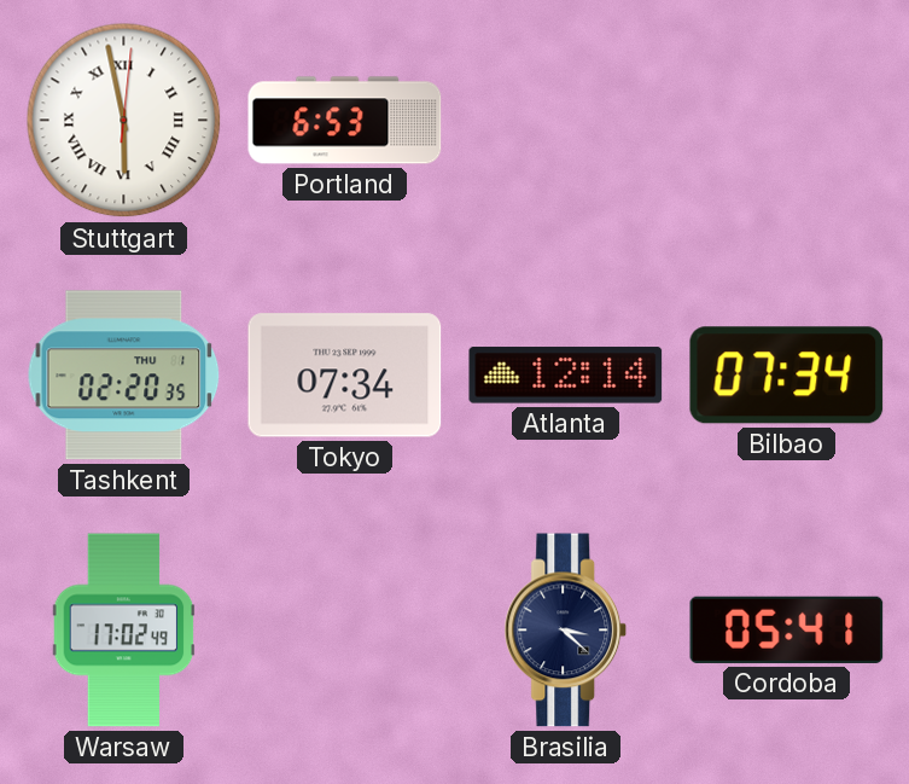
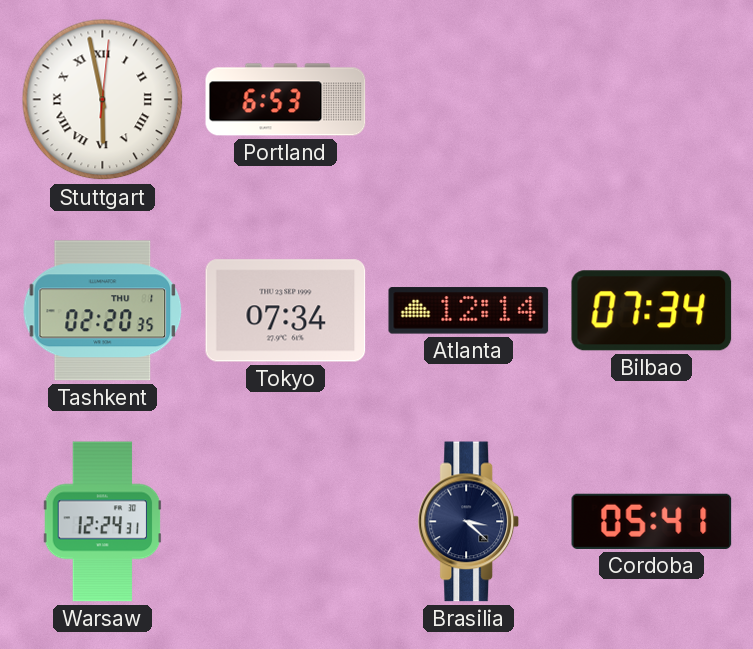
Warsaw: 17:02 -> 12:24 (103, 522)
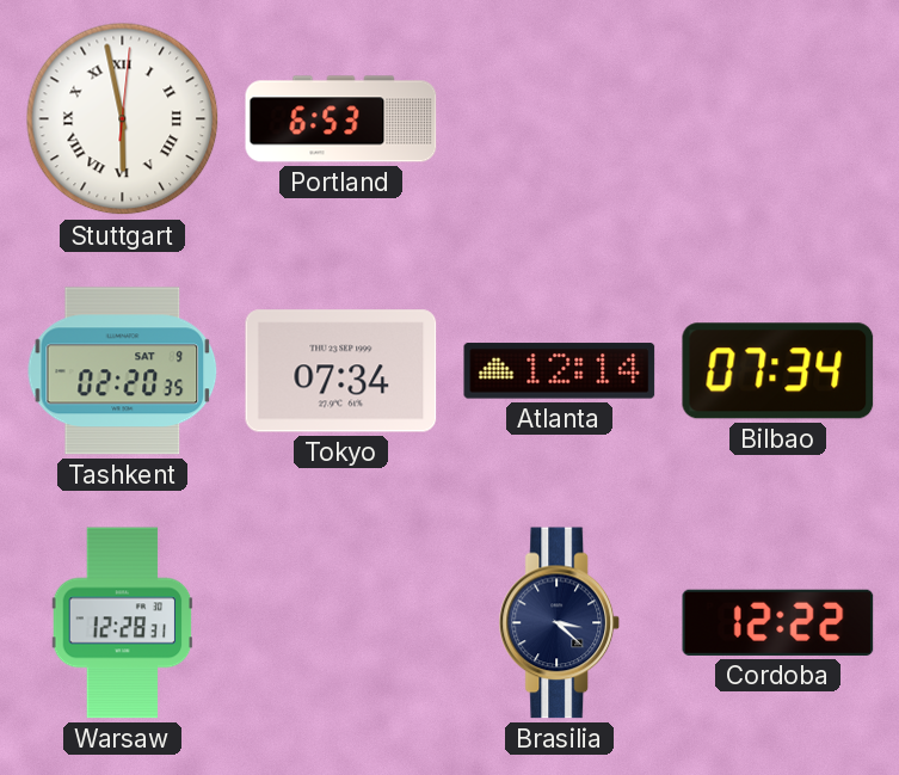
Tashkent date: THU 1 -> SAT 9 (123, 371)
Warsaw: 12:24 -> 12:28 (123, 623)
Cordoba: 05:41 -> 12:22 (778, 622)
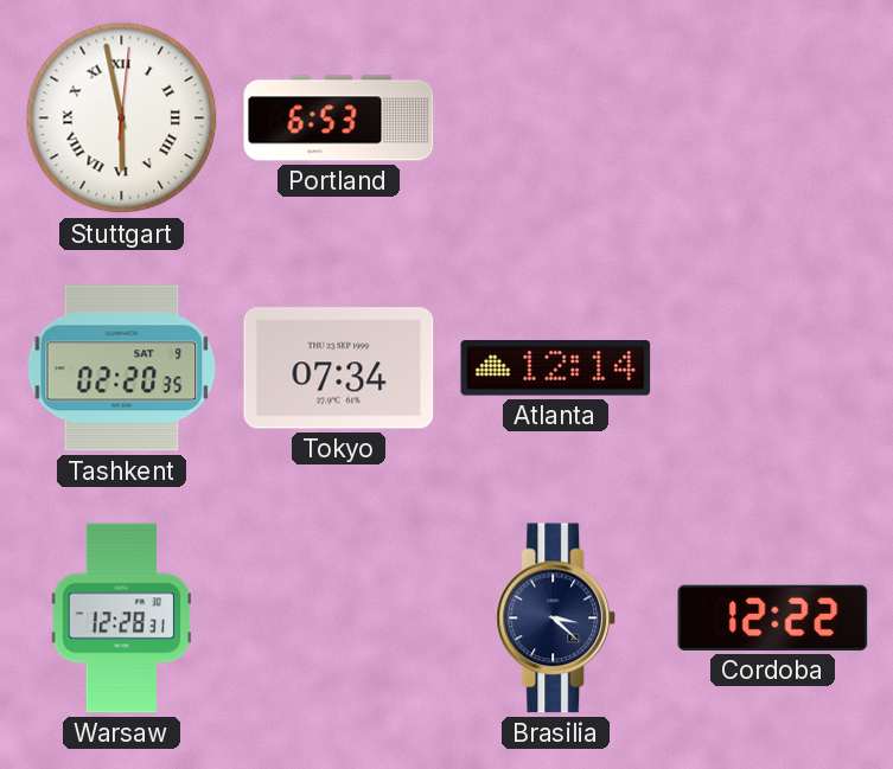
Bilbao: 07:34 -> none (778, 371)
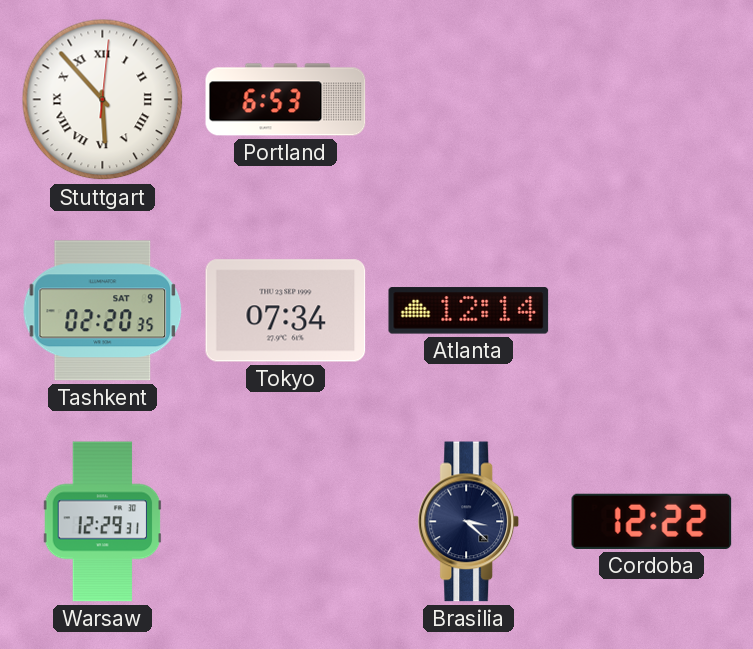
Stuttgart: 5:58 -> 5:53 (103, 100)
Warsaw: 12:28 -> 12:29 (103, 522)
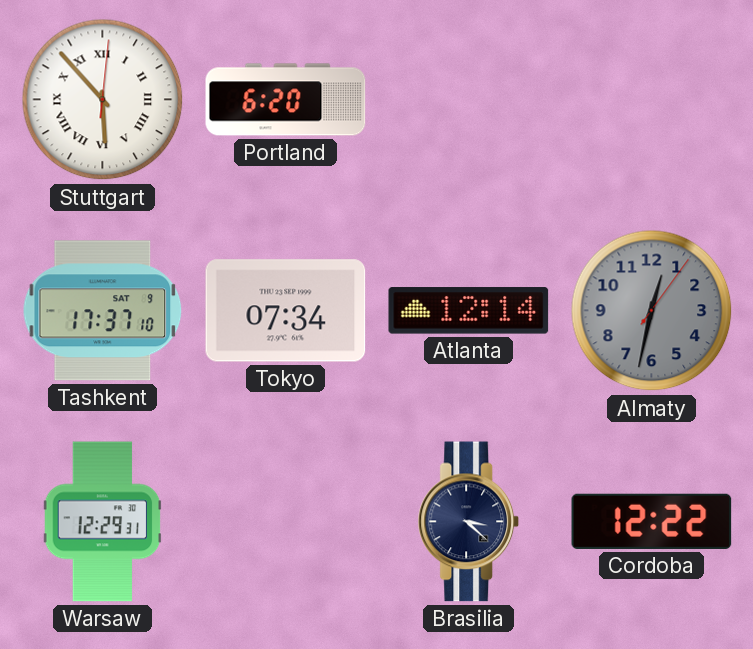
Portland: 6:53 -> 6:20 (286, 100)
Tashkent: 02:20 -> 17:37 (103, 311)
Almaty: none -> 12:32 (652, 311)
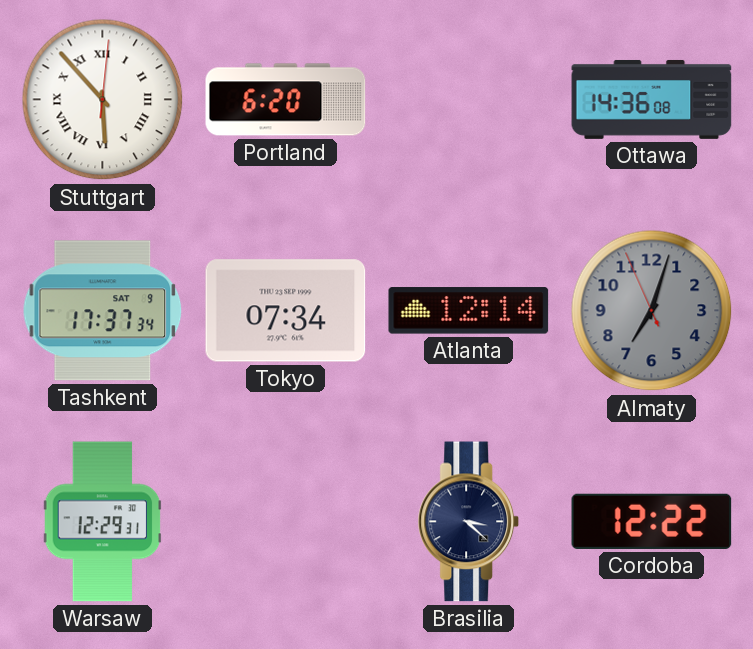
Ottawa: none -> 14:36 (652, 99)
Tashkent: 17:37:10 -> 17:37:34 (103, 311)
Almaty: 12:32 -> 7:02 (652, 311)
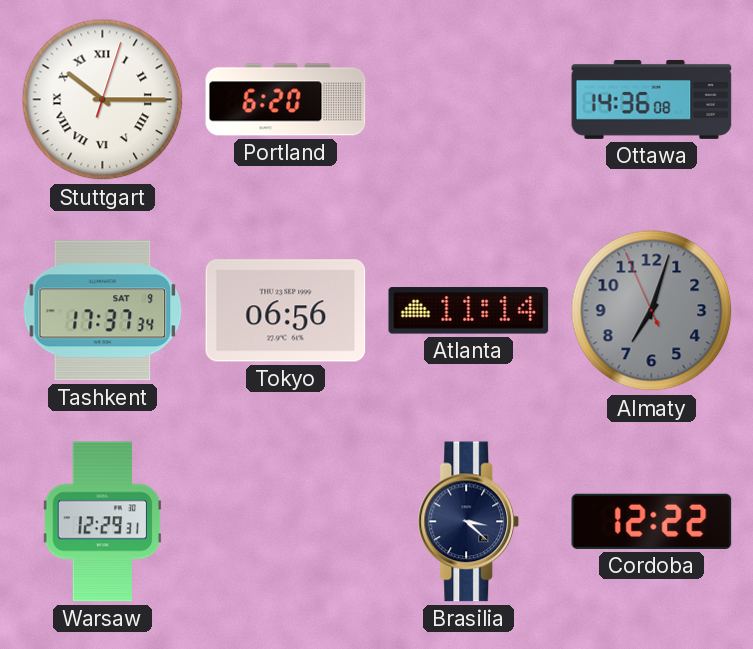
Stuttgart: 5:53 -> 10:15 (103, 100)
Tokyo: 07:34 -> 06:56 (286, 311)
Atlanta: 12:14 -> 11:14 (469, 311)
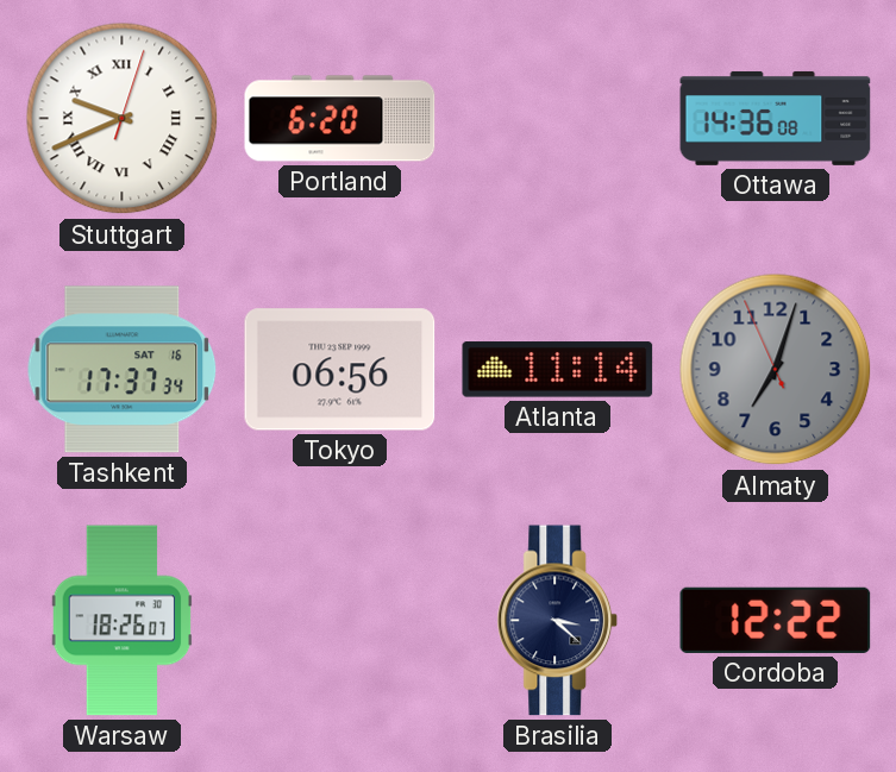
Stuttgart: 10:15 -> 9:41 (123, 119)
Tashkent date: SAT 9 -> SAT 16 (123, 370)
Warsaw: 12:29 -> 18:26 (123, 621)
